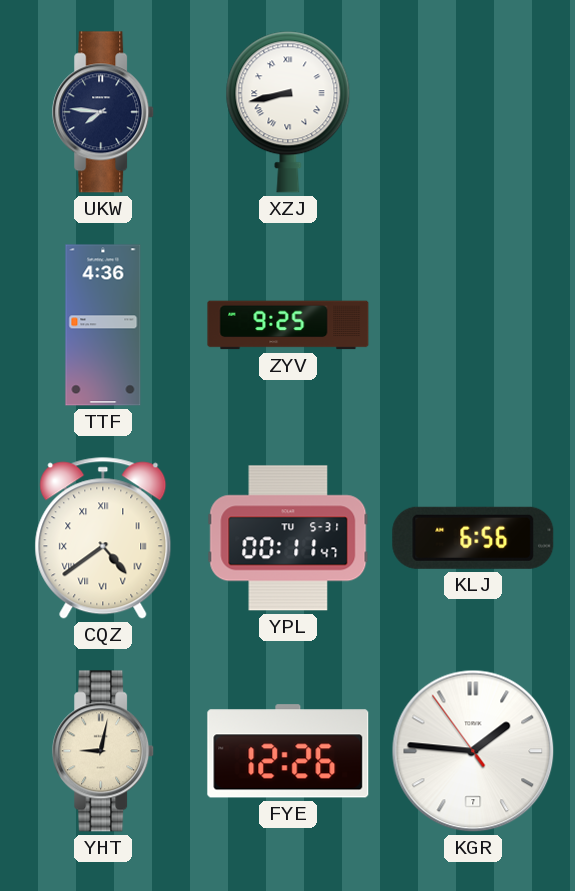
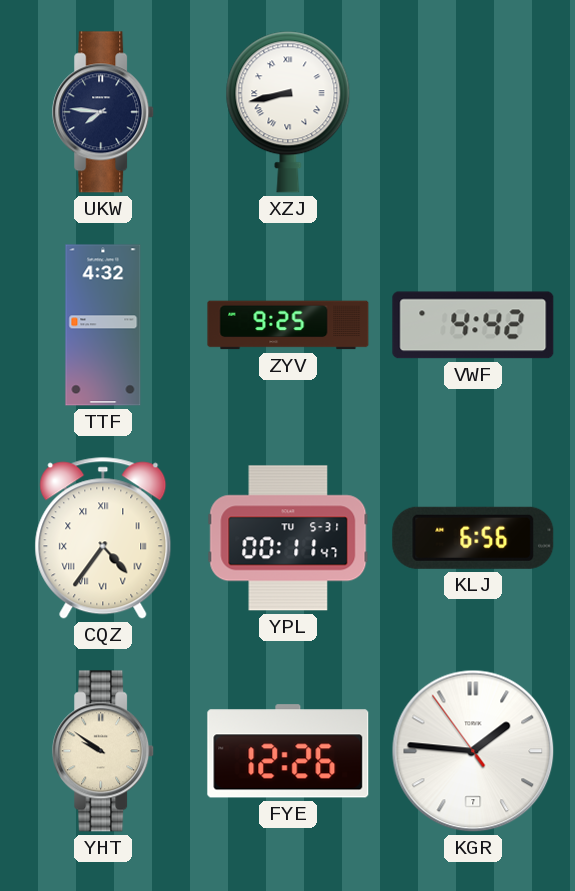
TTF: 4:36 -> 4:32 (103, 325)
VWF: none -> 4:42 (473, 325)
CQZ: 4:39 -> 4:36 (103, 538)
YHT: 9:02 -> 9:51 (104, 751)
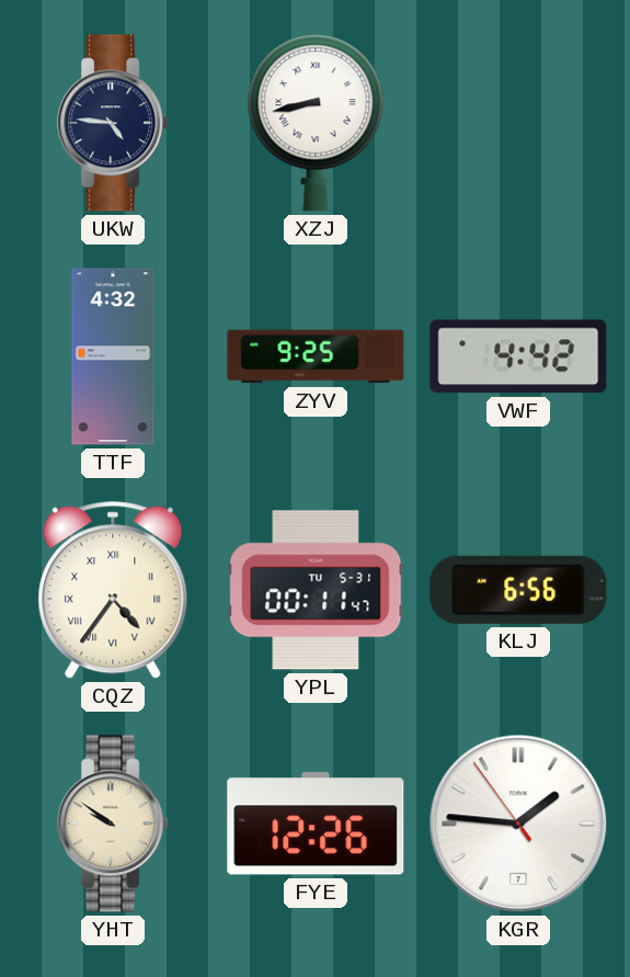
UKW: 7:46 -> 4:46 (114, 123)
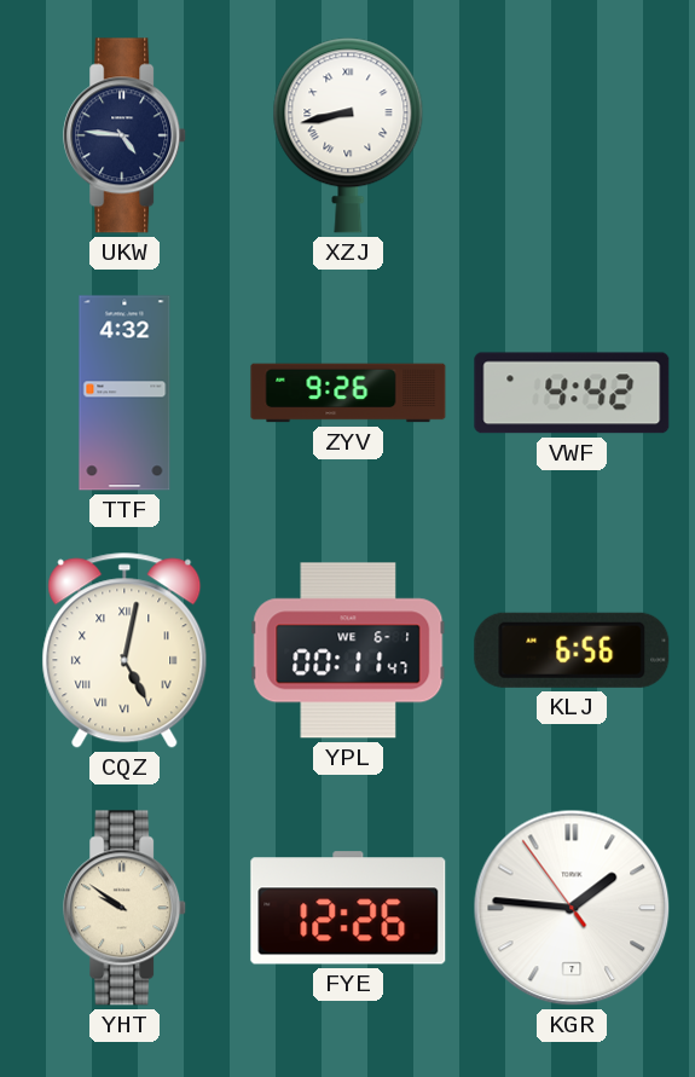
ZYV: 9:25 -> 9:26 (348, 393)
CQZ: 4:36 -> 5:02 (124, 650)
YPL date: TU 5-31 -> WE 6-1 (348, 650)
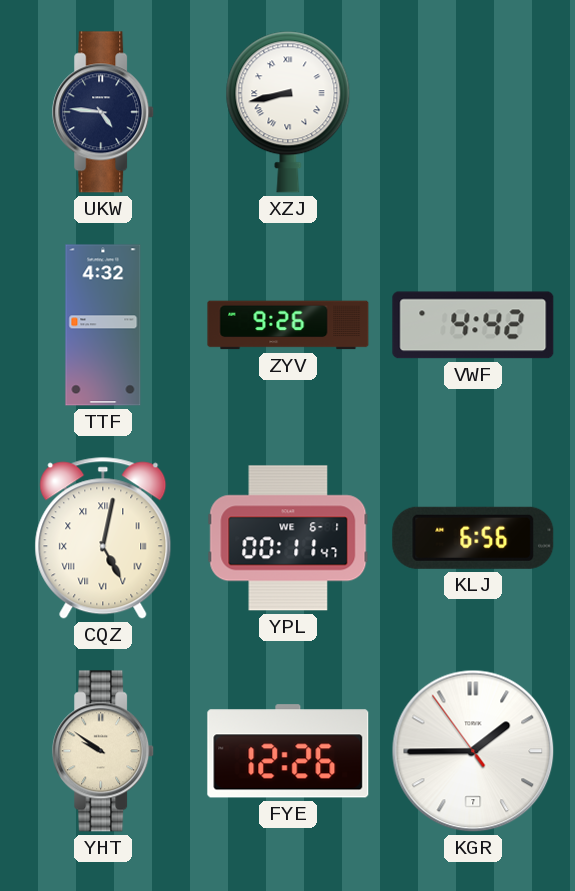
KGR: 1:45 -> 1:44 (473, 751)
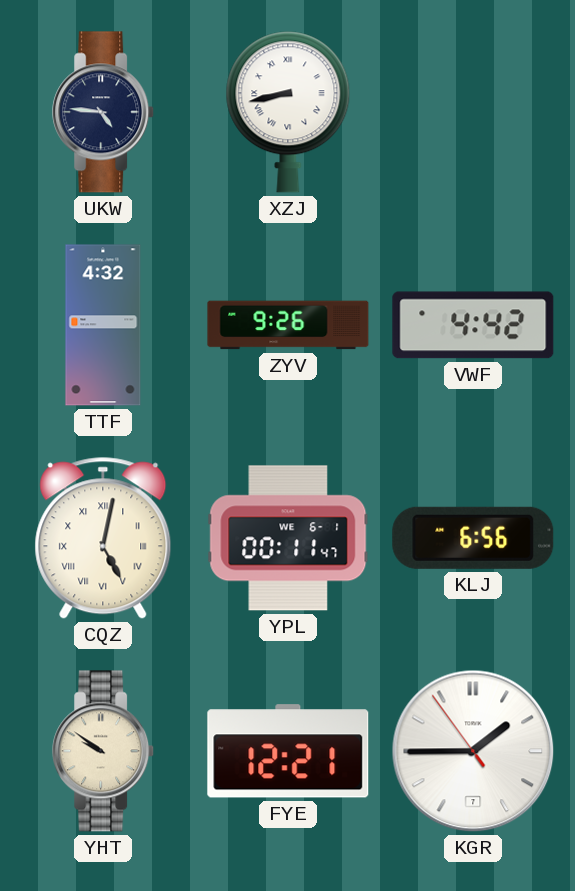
FYE: 12:26 -> 12:21 (288, 751)
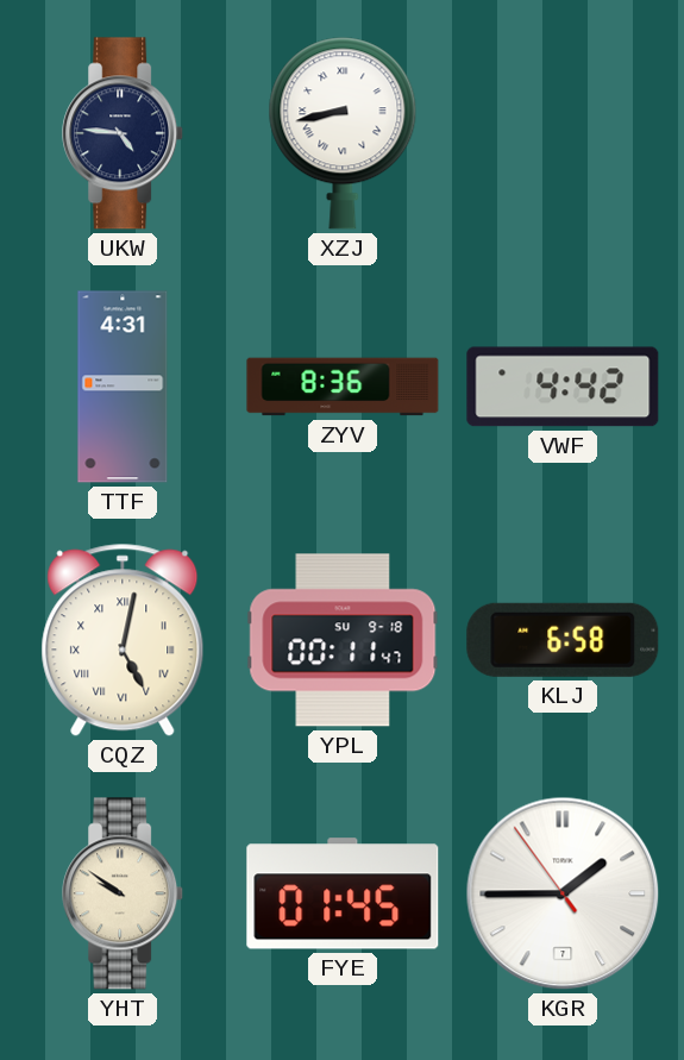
TTF: 4:32 -> 4:31 (123, 387)
ZYV: 9:26 -> 8:36 (343, 387)
YPL date: WE 6-1 -> SU 9-18 (343, 640)
KLJ: 6:56 -> 6:58 (563, 640)
FYE: 12:21 -> 01:45 (343, 893)
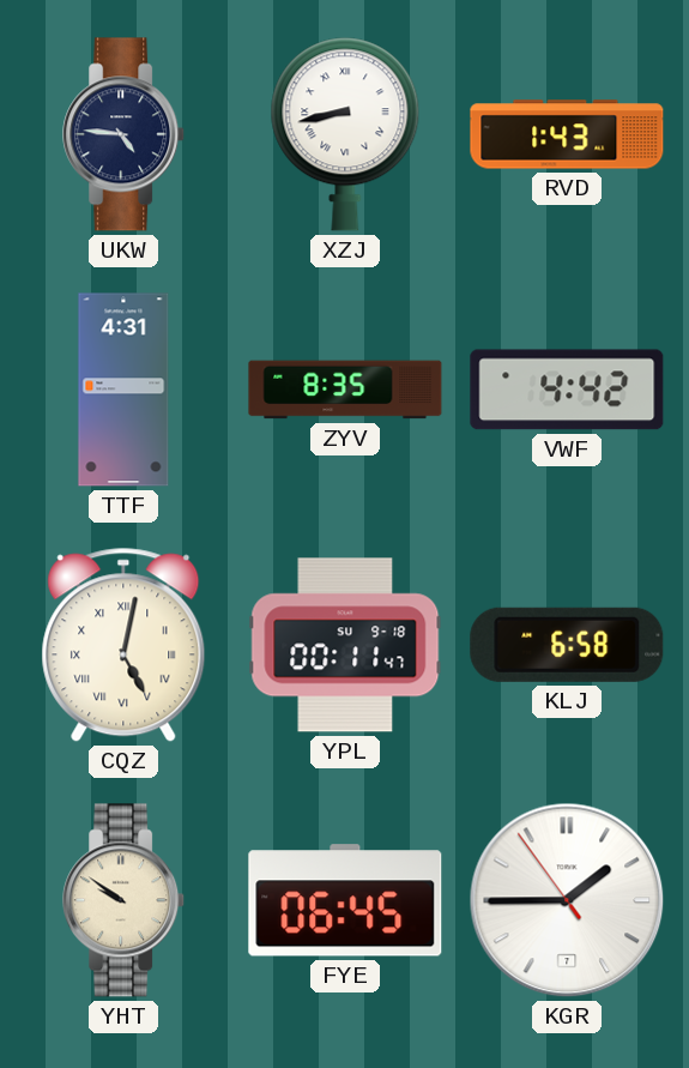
RVD: none -> 1:43 (567, 134)
ZYV: 8:36 -> 8:35 (345, 390)
FYE: 01:45 -> 06:45 (345, 900)
